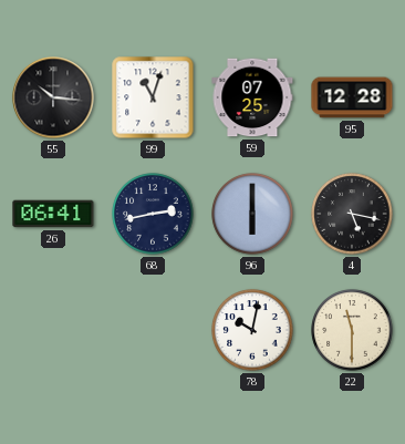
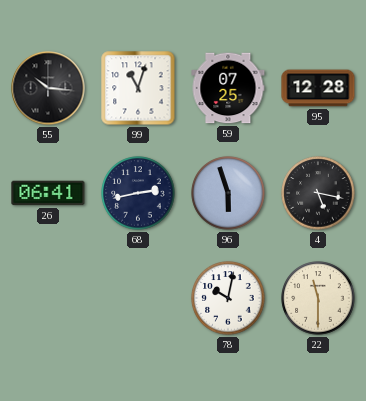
96: 6:00 -> 5:57 (228, 193)
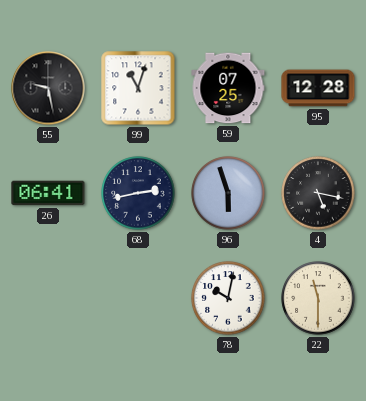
55: 10:16 -> 9:28 (48, 88)
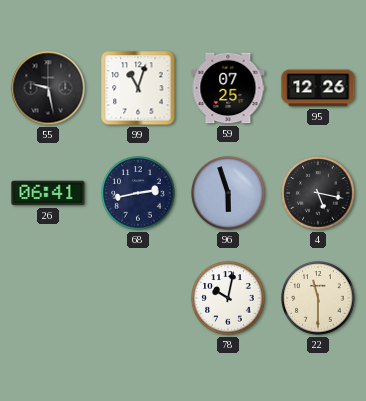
95: 12:28 -> 12:26 (318, 88)
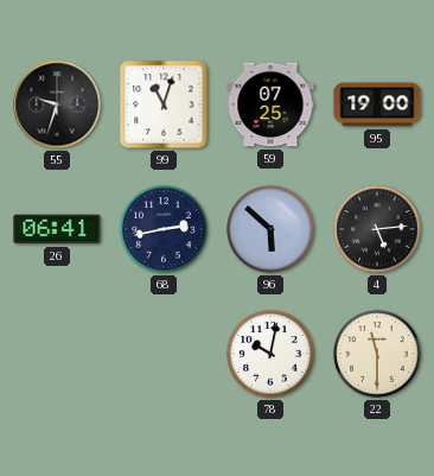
55: 9:28 -> 9:33 (57, 104)
95: 12:26 -> 19:00 (377, 104)
96: 5:57 -> 5:52 (270, 229)
4: 5:17 -> 5:14 (377, 229)
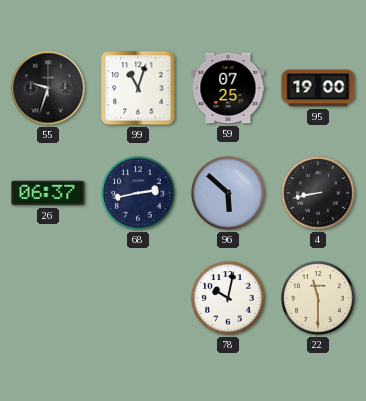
26: 06:41 -> 06:37 (48, 193)
4: 5:14 -> 8:43 (318, 193)
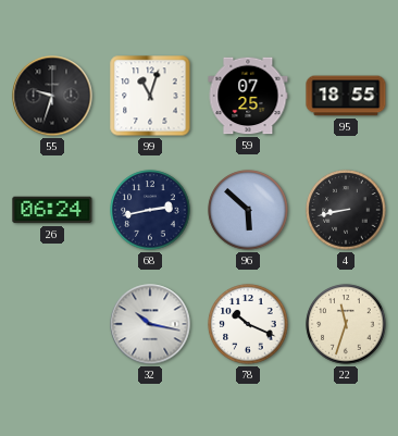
95: 19:00 -> 18:55 (346, 96)
26: 06:37 -> 06:24 (52, 210)
32: none -> 10:17 (150, 324)
78: 10:02 -> 10:19 (248, 324)
22: 11:30 -> 11:33 (346, 324)
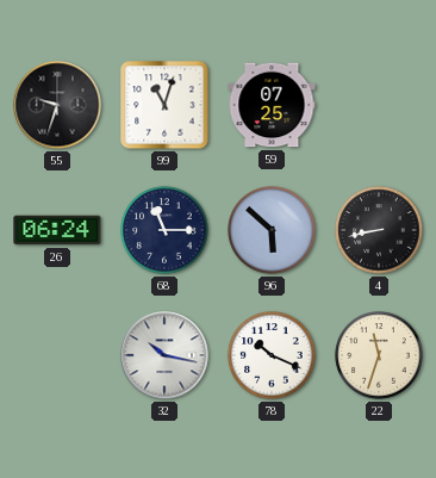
95: 18:55 -> none (346, 96)
68: 2:43 -> 11:15 (164, 230)
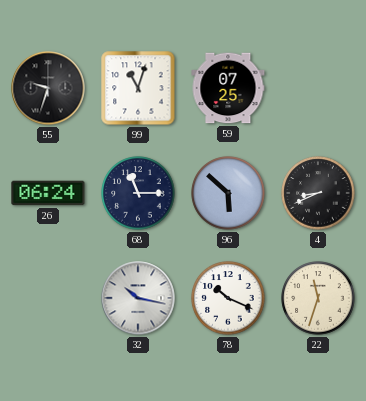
4: 8:43 -> 8:41 (318, 193)
